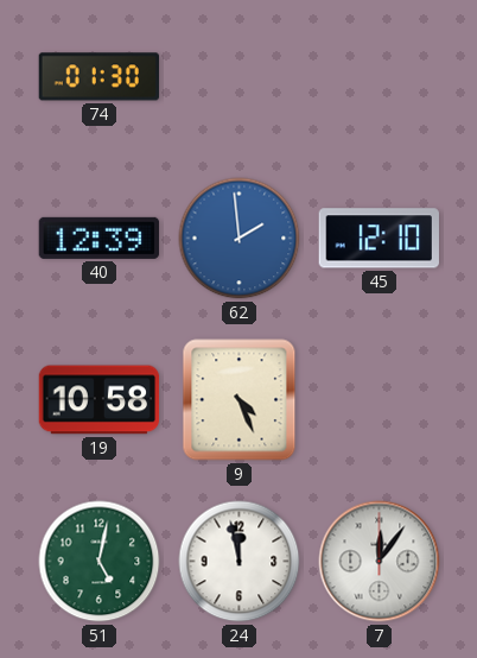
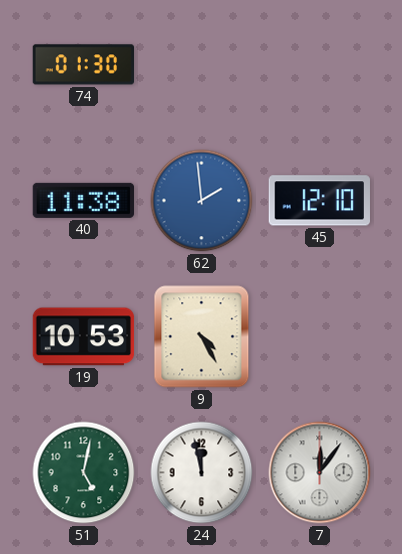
40: 12:39 -> 11:38 (83, 200)
19: 10:58 -> 10:53 (84, 337)
9: 4:26 -> 4:25 (202, 337)
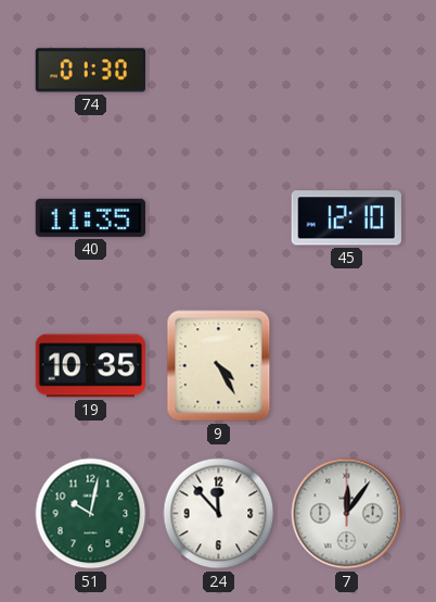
40: 11:38 -> 11:35 (90, 217)
62: 1:59 -> none (202, 201)
19: 10:53 -> 10:35 (91, 366)
51: 5:02 -> 10:02 (91, 514)
24: 11:58 -> 11:53 (219, 514)
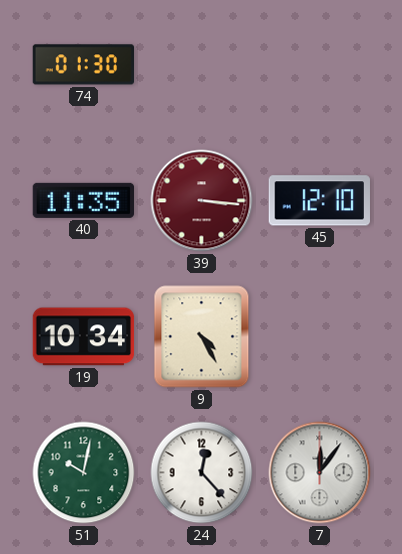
39: none -> 3:16 (202, 201)
19: 10:35 -> 10:34 (84, 337)
24: 11:53 -> 12:23 (202, 473)
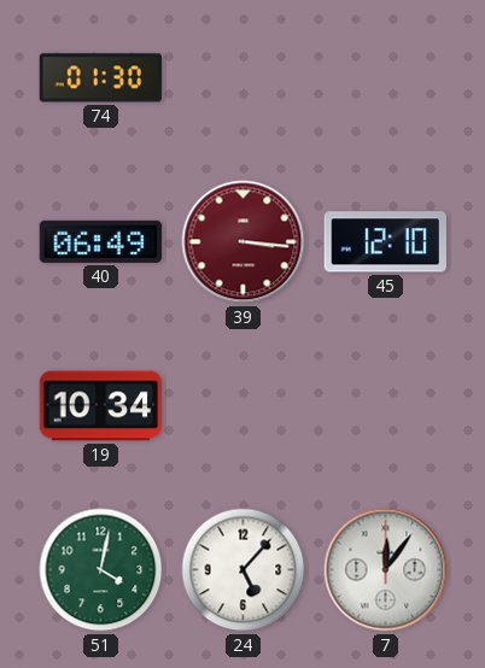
40: 11:35 -> 06:49 (100, 241)
9: 4:25 -> none (202, 337)
51: 10:02 -> 4:02 (101, 570)
24: 12:23 -> 5:07 (244, 570)
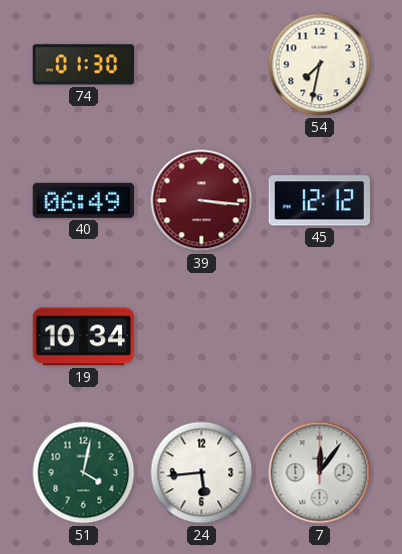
54: none -> 7:32 (320, 65)
45: 12:10 -> 12:12 (319, 201)
24: 5:07 -> 5:44 (202, 473)
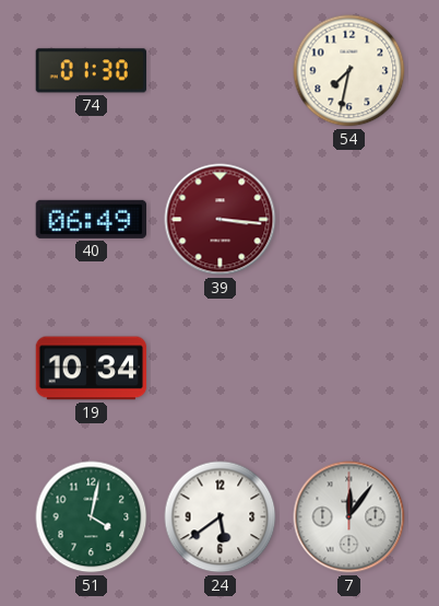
45: 12:12 -> none (319, 201)
24: 5:44 -> 5:39 (221, 517)
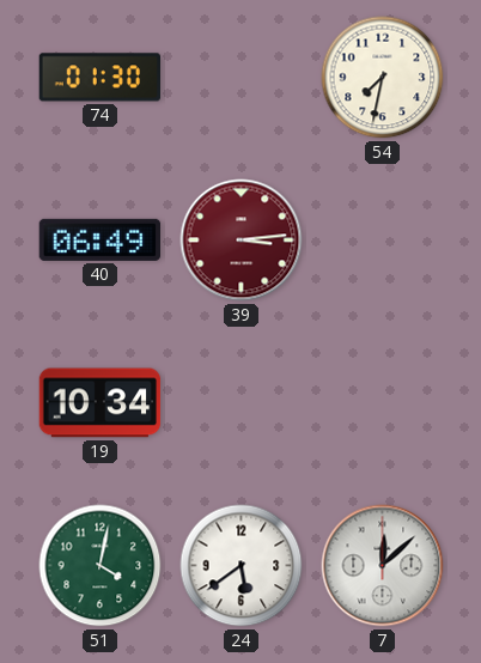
39: 3:16 -> 3:14 (242, 241)
7: 12:06 -> 12:08 (383, 566)
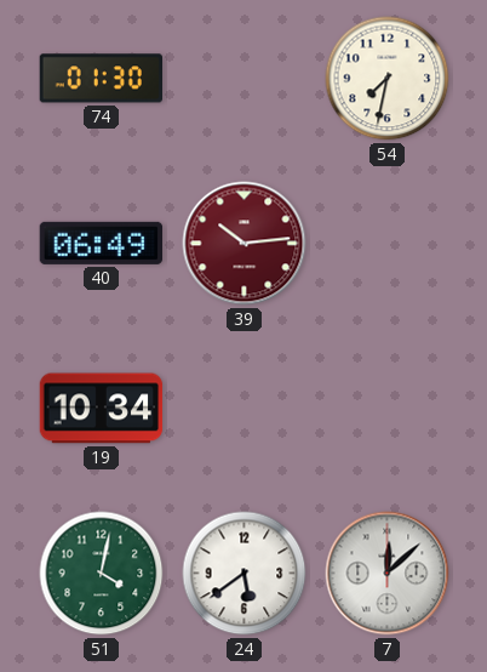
39: 3:14 -> 10:14 (245, 244)
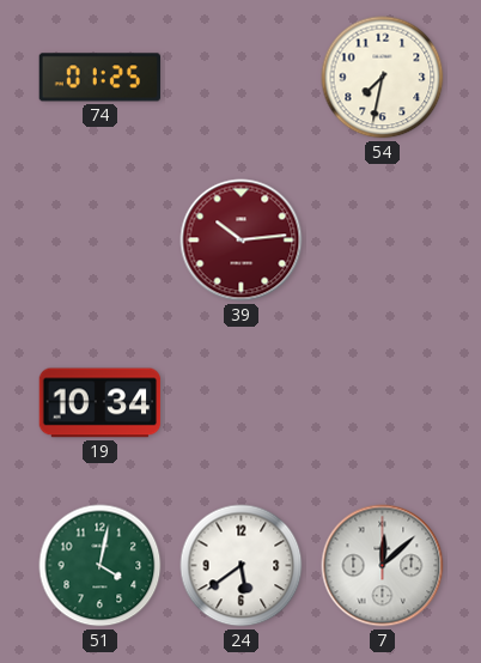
74: 01:30 -> 01:25 (99, 78)
40: 06:49 -> none (101, 243)
